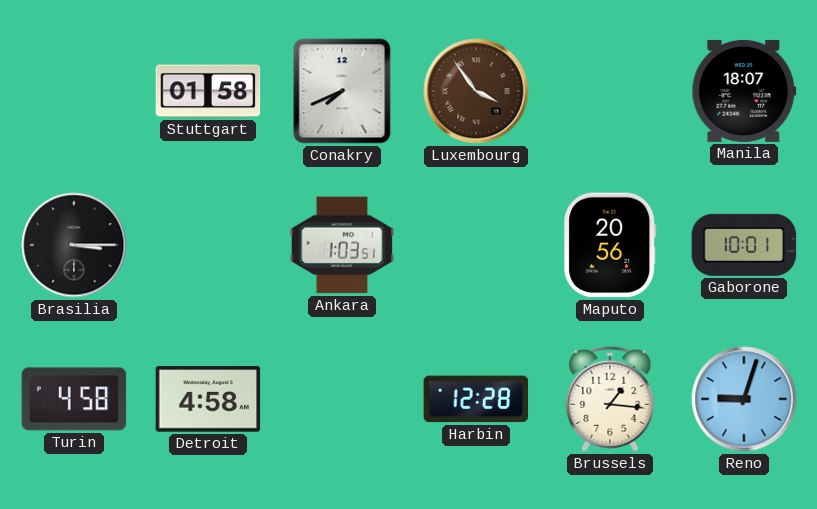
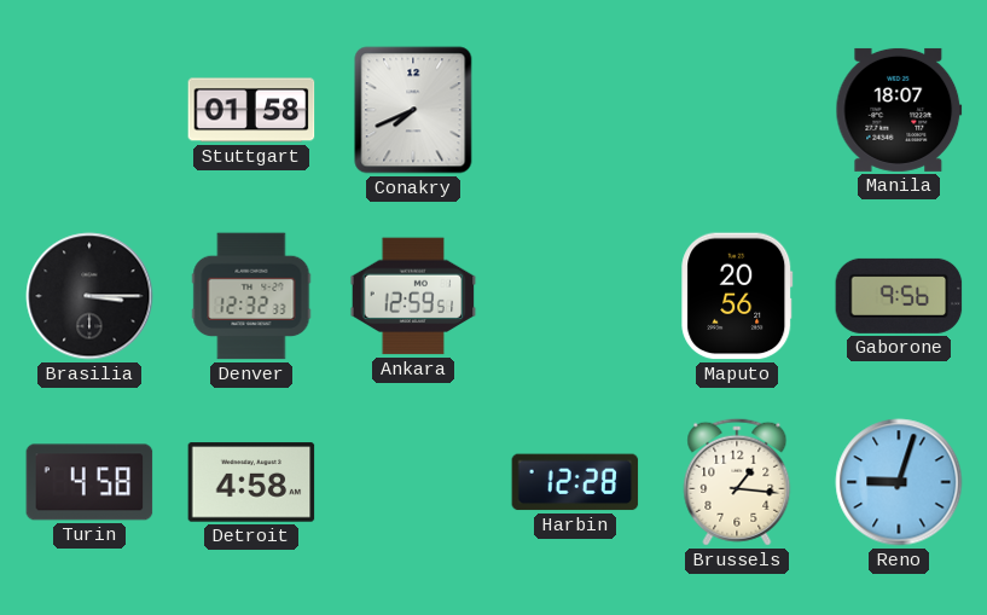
Luxembourg: 3:54 -> none (476, 91)
Denver: none -> 12:32 (251, 296)
Ankara: 1:03 -> 12:59 (413, 296)
Gaborone: 10:01 -> 9:56 (899, 296)
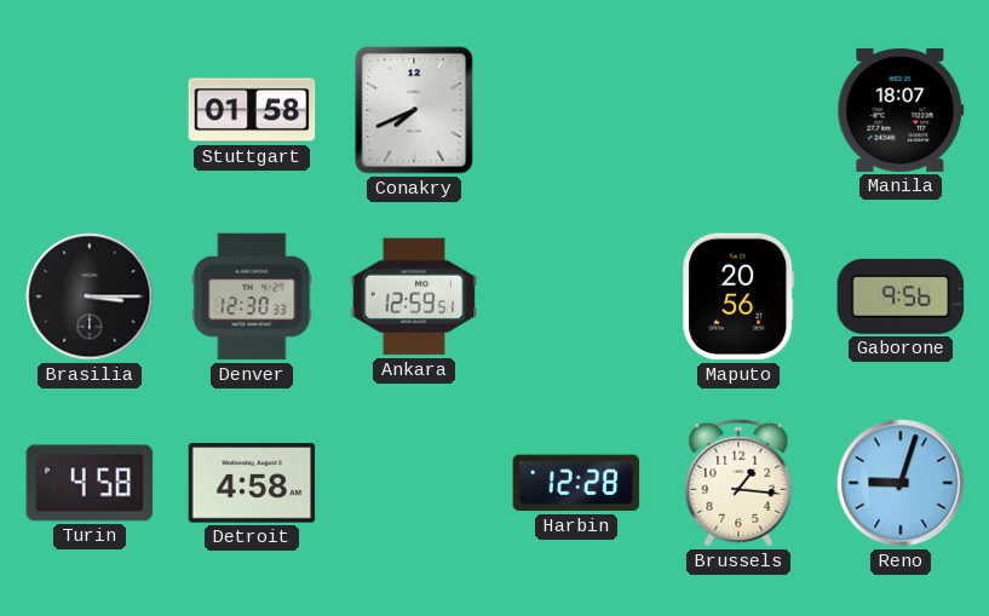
Denver: 12:32 -> 12:30 (252, 297)
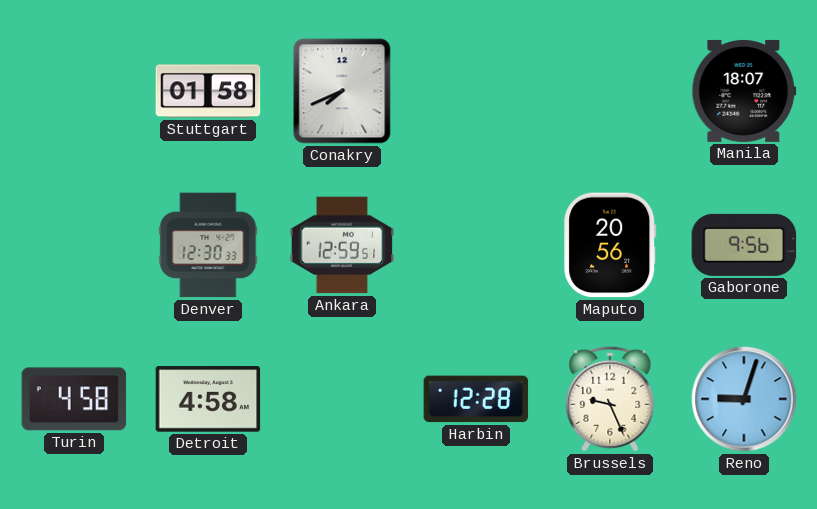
Brasilia: 3:15 -> none (90, 297)
Brussels: 1:16 -> 9:26 (610, 399)
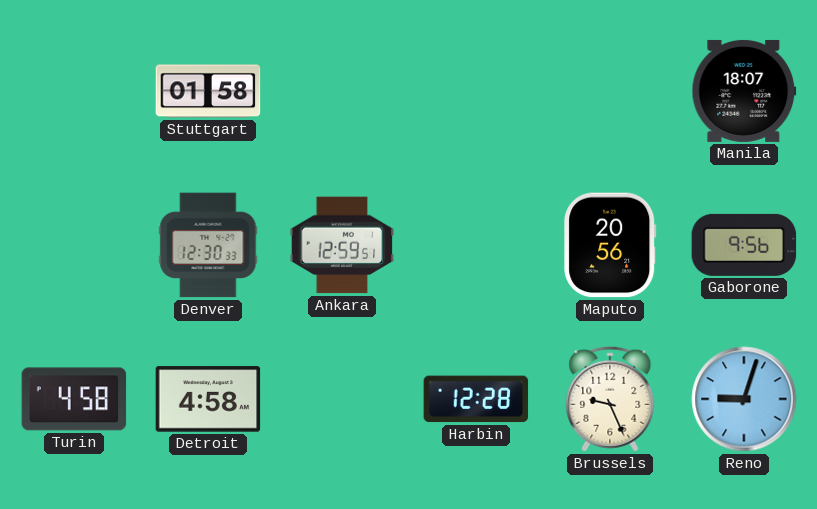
Conakry: 7:41 -> none (342, 91)
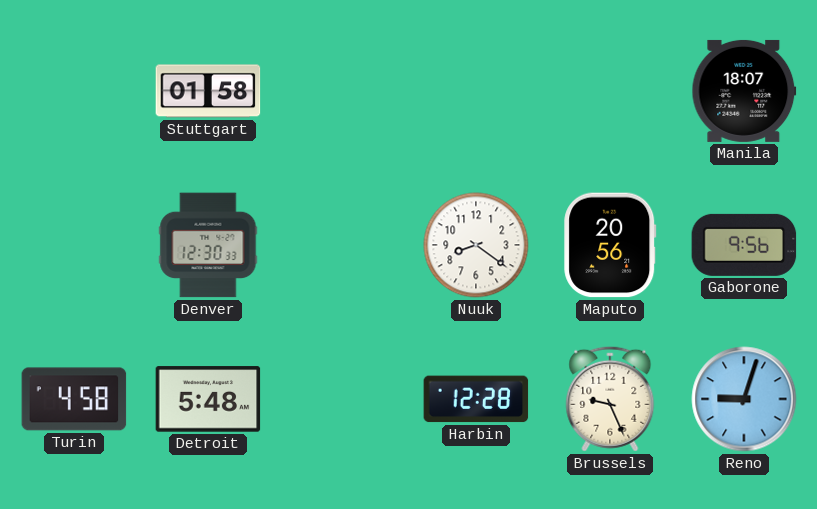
Ankara: 12:59 -> none (342, 245)
Nuuk: none -> 8:21 (476, 245)
Detroit: 4:58 -> 5:48 (208, 399)
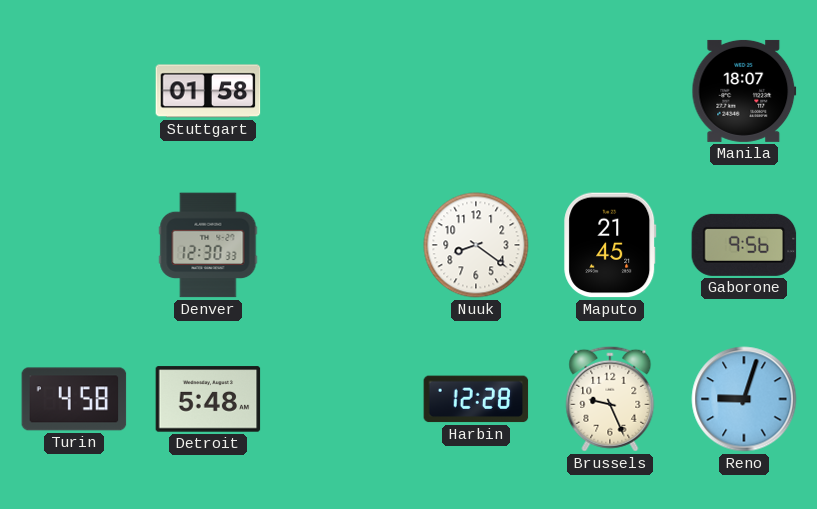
Maputo: 20:56 -> 21:45 (610, 245)
